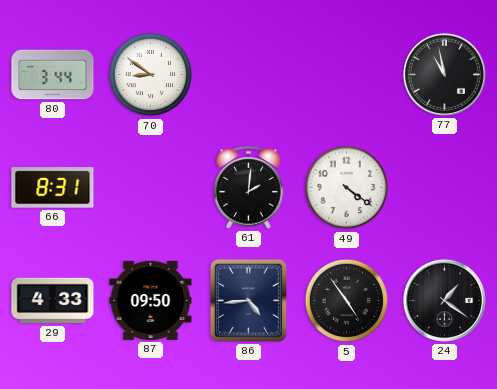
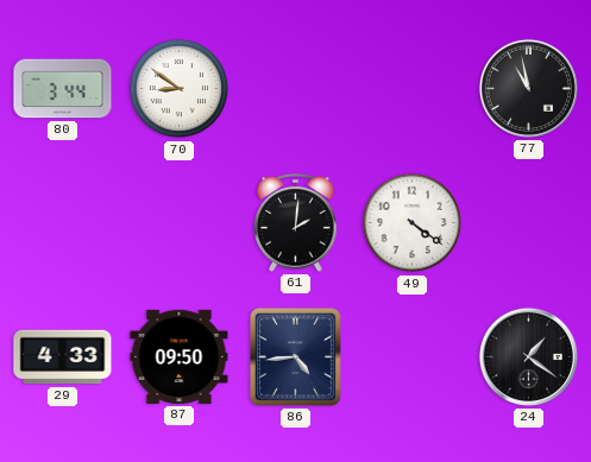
66: 8:31 -> none (53, 188)
5: 4:54 -> none (347, 301)
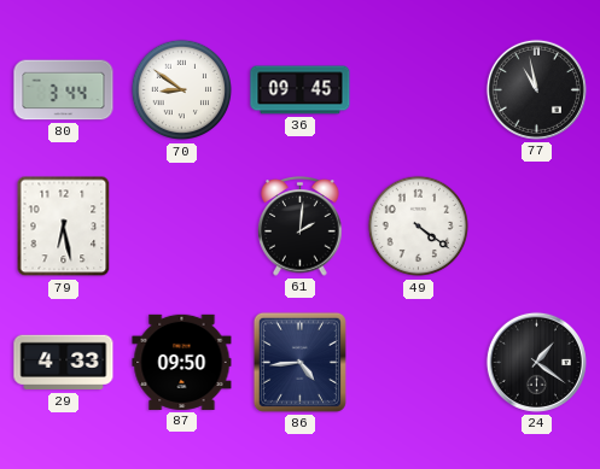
36: none -> 09:45 (301, 90)
79: none -> 6:28 (64, 227)
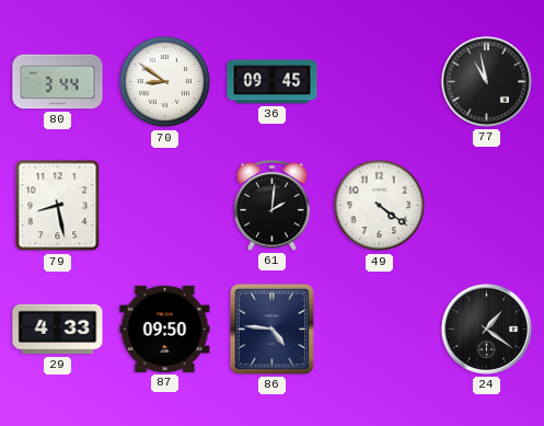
79: 6:28 -> 8:28 (58, 206)
86: 4:44 -> 4:46 (271, 329)
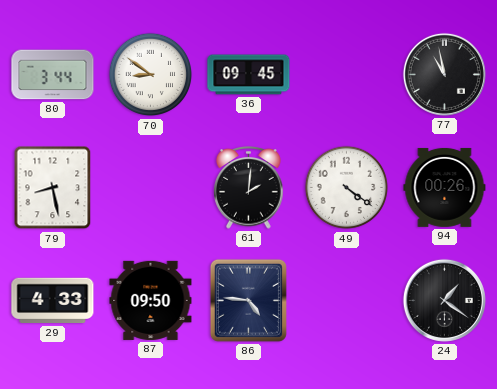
94: none -> 00:26 (445, 187)
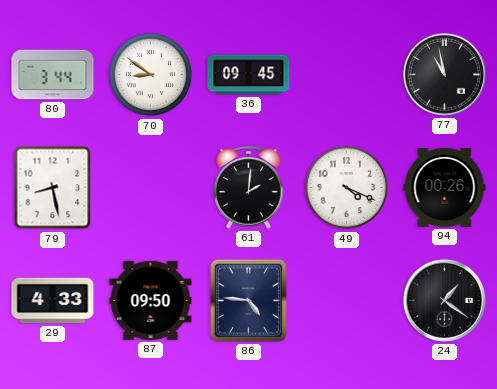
49: 4:21 -> 4:19 (347, 188)
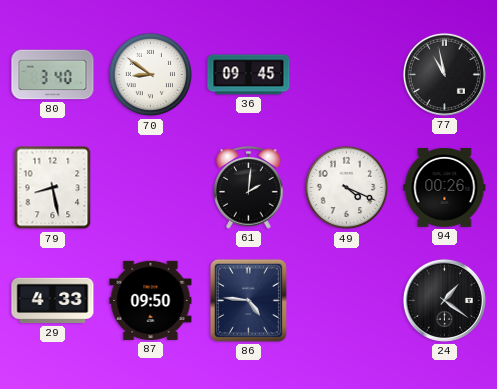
80: 3:44 -> 3:40 (53, 75)
